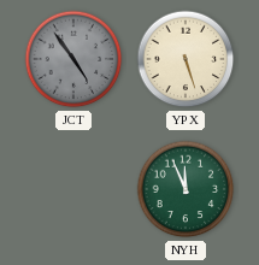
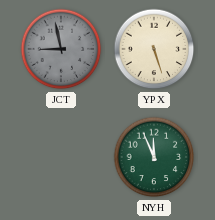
JCT: 4:54 -> 8:58 (61, 49)
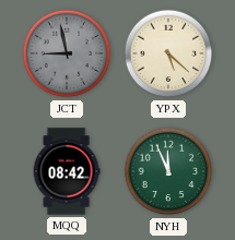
YPX: 5:27 -> 5:22 (168, 53)
MQQ: none -> 08:42 (67, 171)
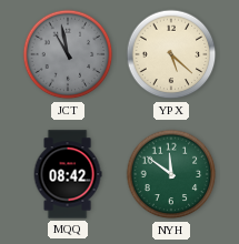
JCT: 8:58 -> 10:58 (68, 54)
NYH: 11:56 -> 11:51 (171, 174)
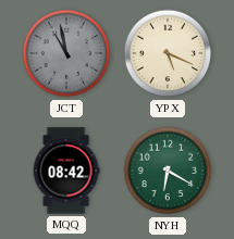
YPX: 5:22 -> 5:19 (168, 53)
NYH: 11:51 -> 6:20 (168, 171)
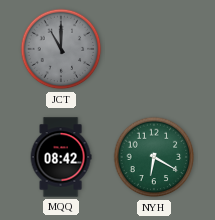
JCT: 10:58 -> 11:00 (61, 49)
YPX: 5:19 -> none (168, 53)
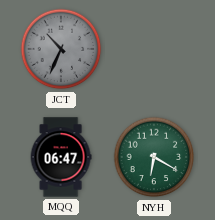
JCT: 11:00 -> 10:34 (61, 49)
MQQ: 08:42 -> 06:47 (61, 157)
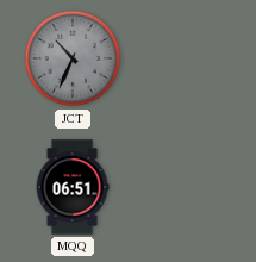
MQQ: 06:47 -> 06:51 (73, 187)
NYH: 6:20 -> none (154, 157)
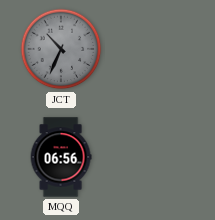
MQQ: 06:51 -> 06:56 (61, 157)
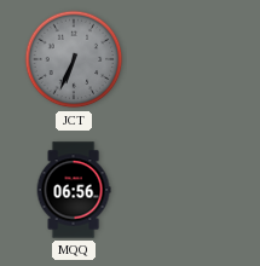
JCT: 10:34 -> 6:34 (74, 59)
